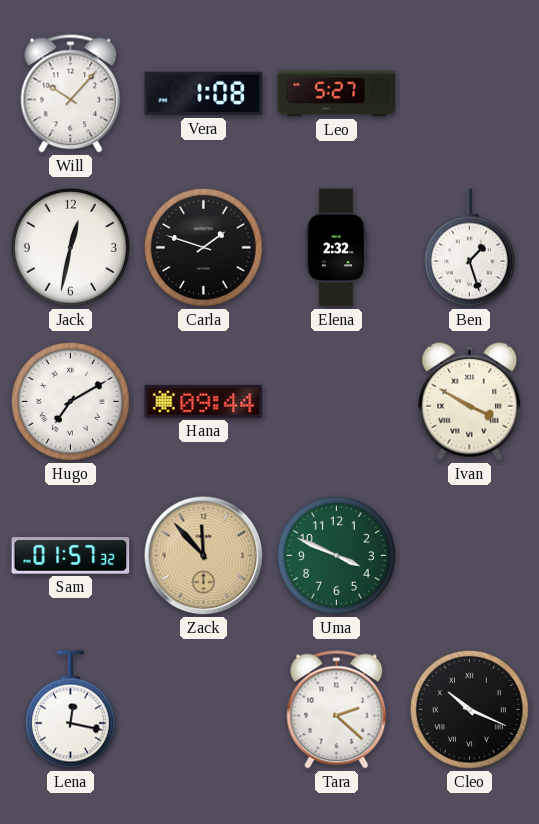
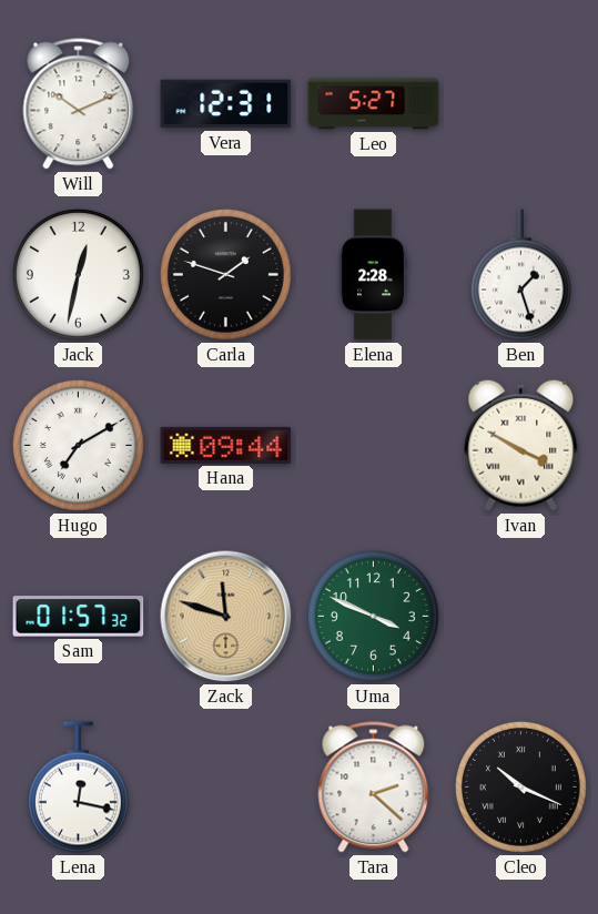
Will: 10:07 -> 10:11 (79, 104)
Vera: 1:08 -> 12:31 (226, 104)
Elena: 2:32 -> 2:28 (373, 275)
Zack: 11:53 -> 11:48 (226, 617)
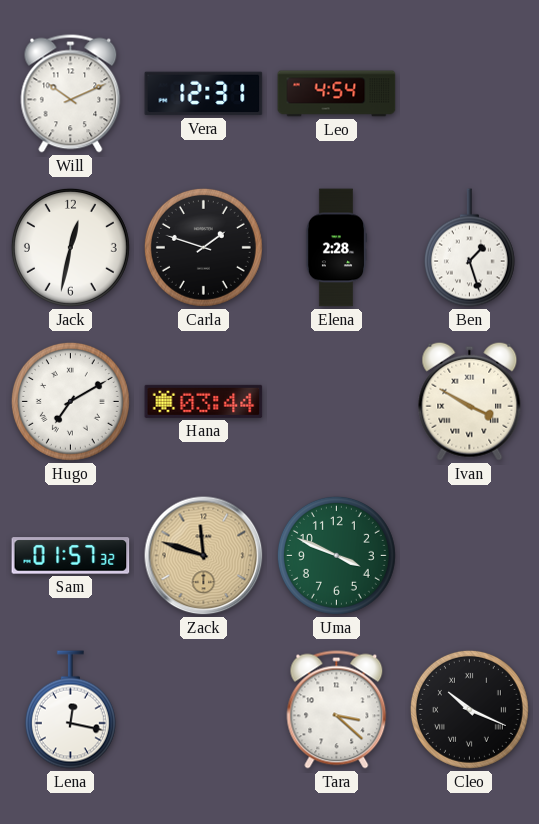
Leo: 5:27 -> 4:54 (337, 94)
Hana: 09:44 -> 03:44 (204, 401)
Tara: 2:22 -> 3:22 (337, 710)
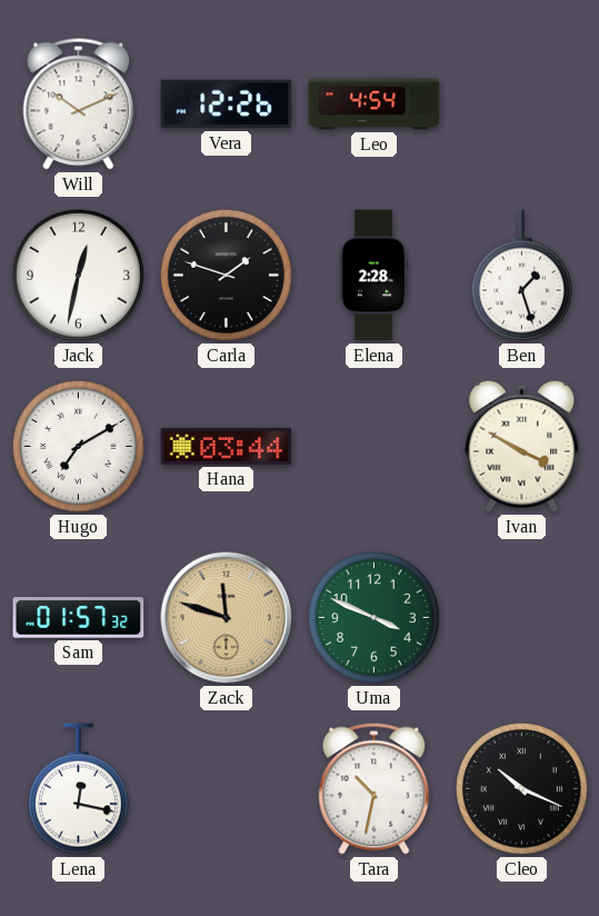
Vera: 12:31 -> 12:26 (227, 104)
Tara: 3:22 -> 10:32 (375, 789)
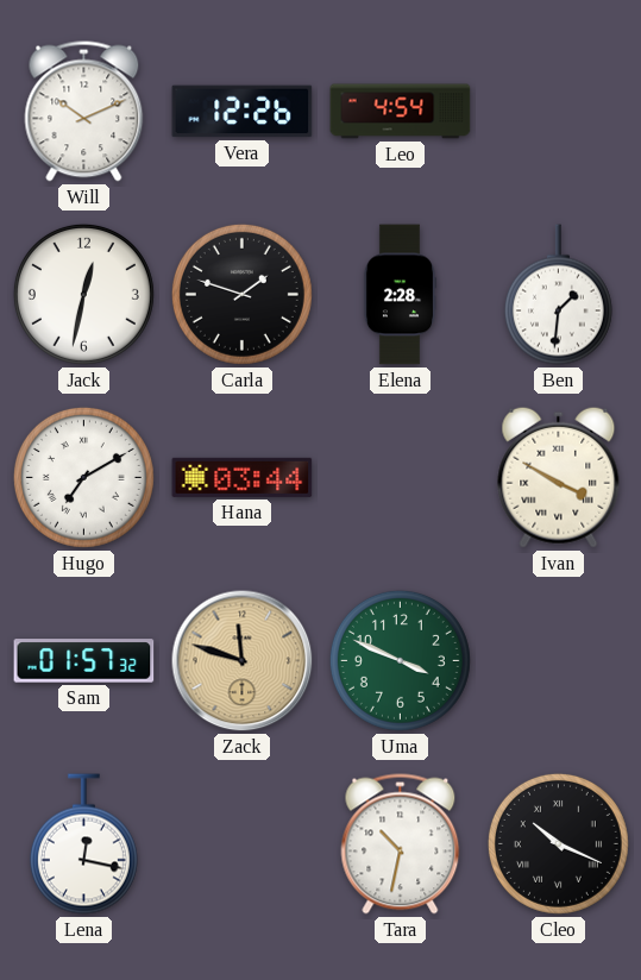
Ben: 1:27 -> 1:31 (558, 295)
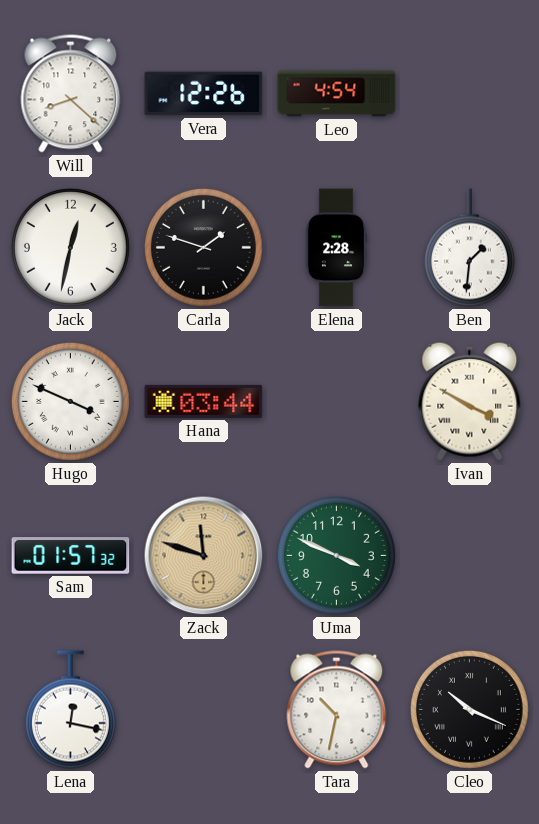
Will: 10:11 -> 8:22 (71, 94)
Hugo: 7:10 -> 3:49 (70, 401)
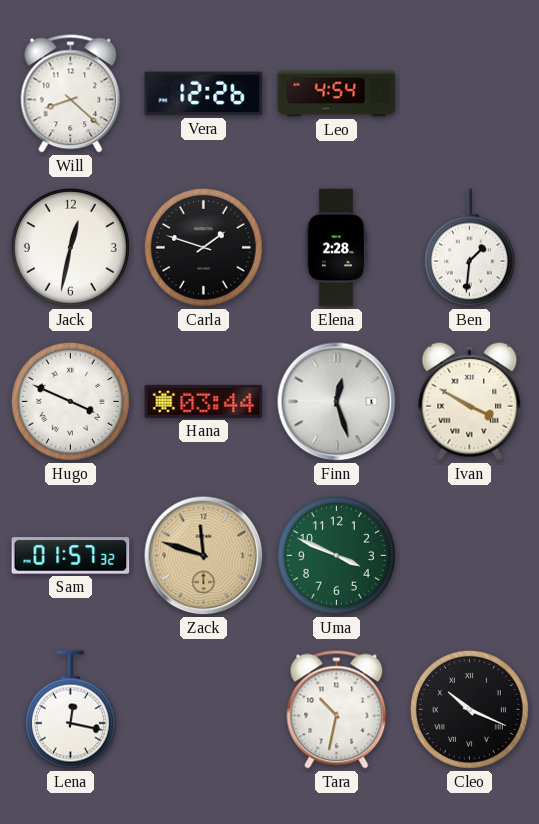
Finn: none -> 12:27 (337, 402)
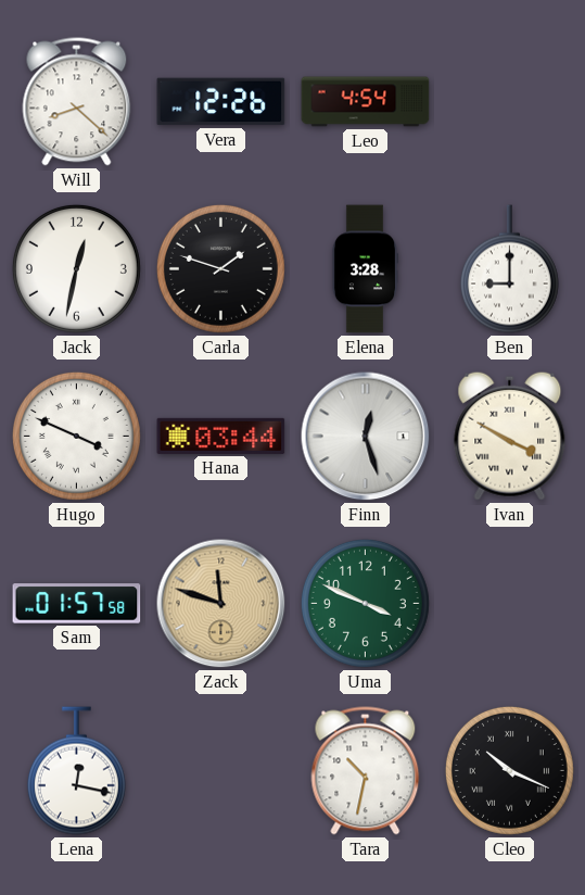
Elena: 2:28 -> 3:28 (365, 269)
Ben: 1:31 -> 9:00 (509, 269)
Sam: 01:57:32 -> 01:57:58 (77, 604)
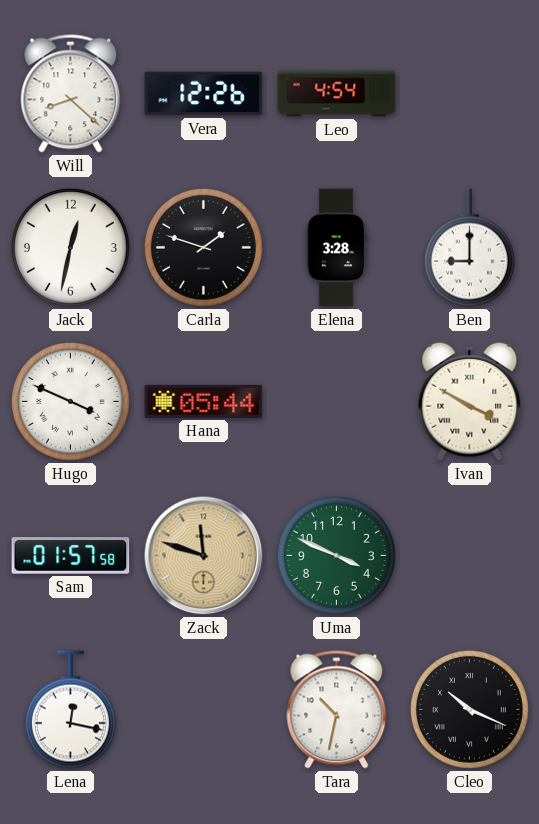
Hana: 03:44 -> 05:44 (204, 401)
Finn: 12:27 -> none (366, 437)
